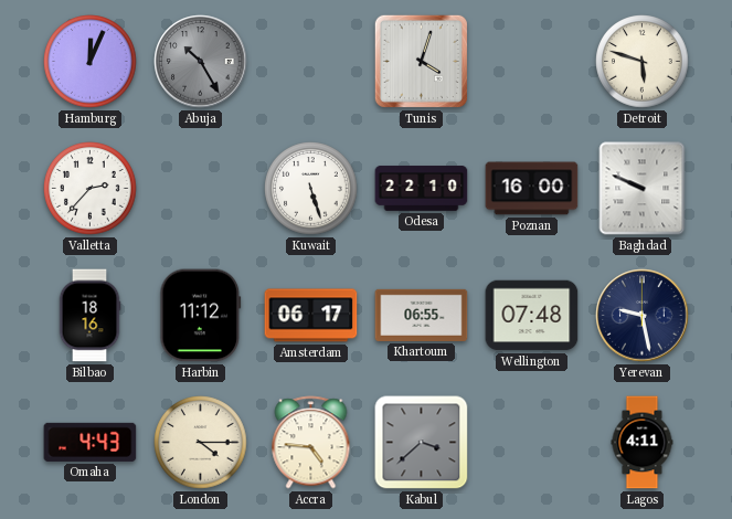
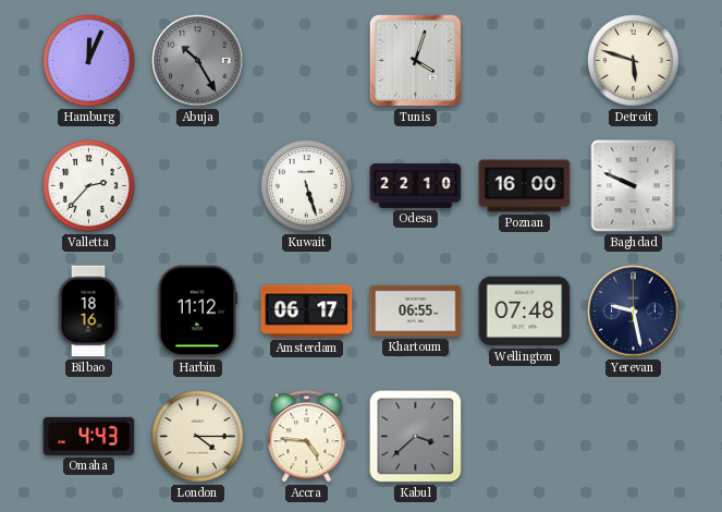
Lagos: 4:11 -> none (643, 443)
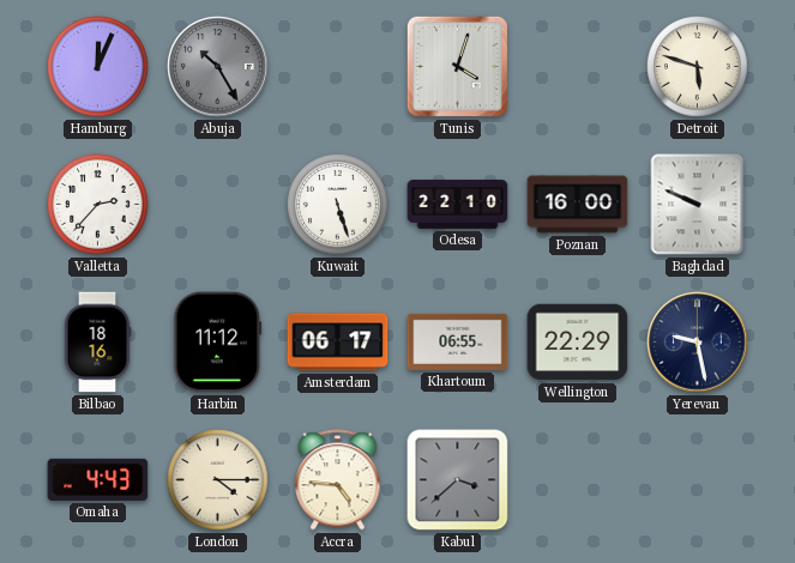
Wellington: 07:48 -> 22:29 (578, 343)
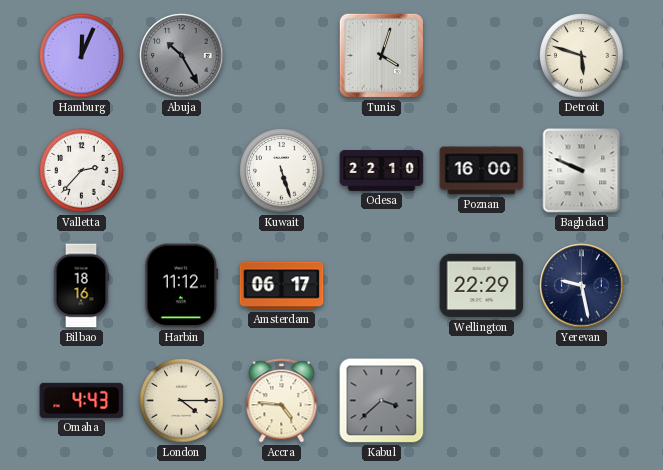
Khartoum: 06:55 -> none (458, 341)
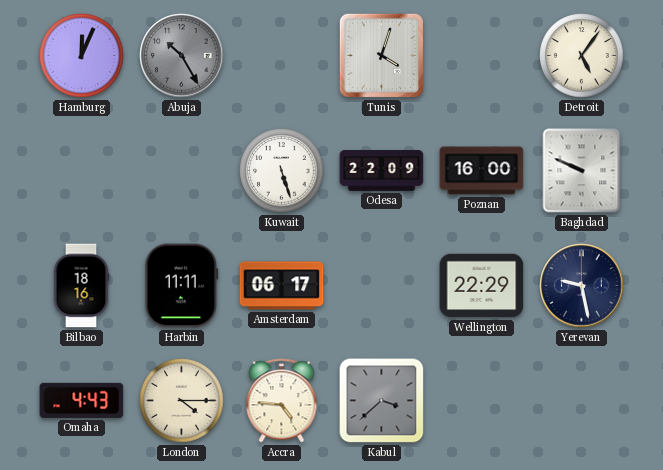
Detroit: 5:48 -> 5:06 (582, 56)
Valletta: 2:37 -> none (82, 171)
Odesa: 22:10 -> 22:09 (382, 171)
Harbin: 11:12 -> 11:11 (182, 286)
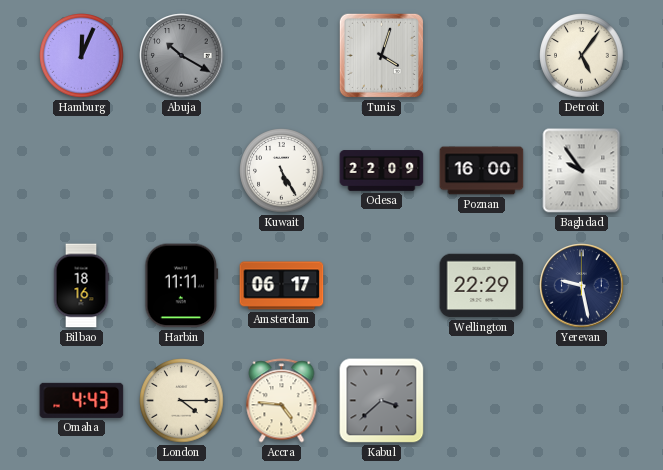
Abuja: 10:25 -> 10:20 (182, 56)
Kuwait: 5:27 -> 5:25 (282, 171)
Baghdad: 9:49 -> 9:54 (582, 171)
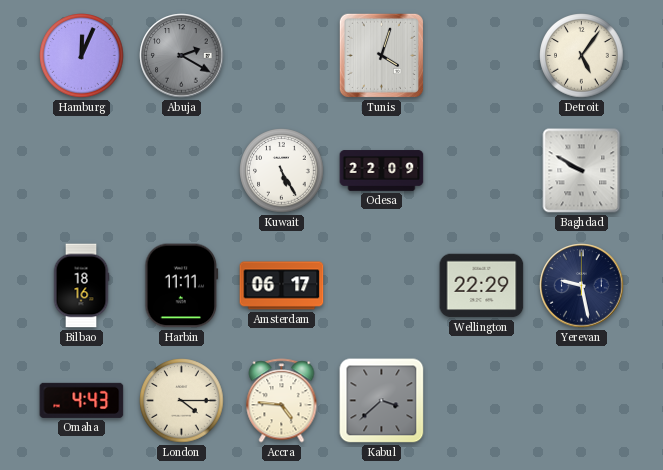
Abuja: 10:20 -> 2:20 (182, 56)
Poznan: 16:00 -> none (482, 171)
Baghdad: 9:54 -> 9:50 (582, 171)
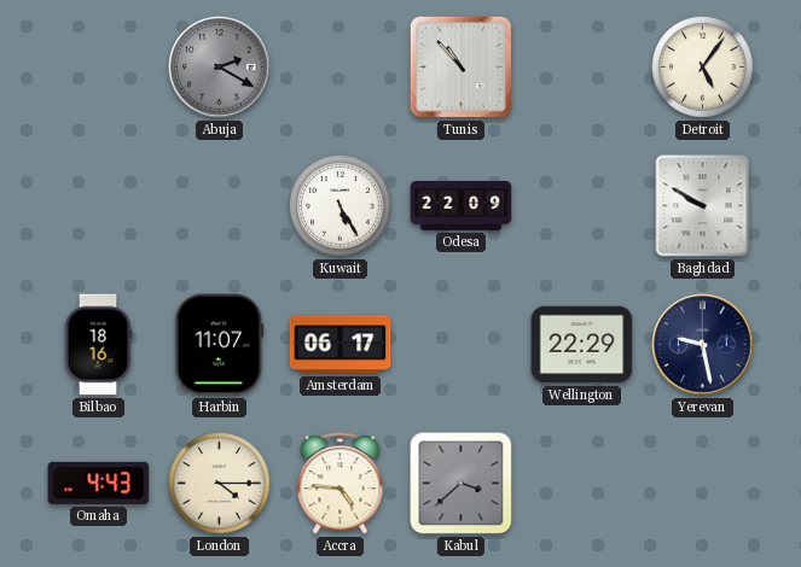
Hamburg: 12:04 -> none (82, 56)
Tunis: 4:03 -> 10:53 (460, 66)
Harbin: 11:11 -> 11:07 (220, 345)
